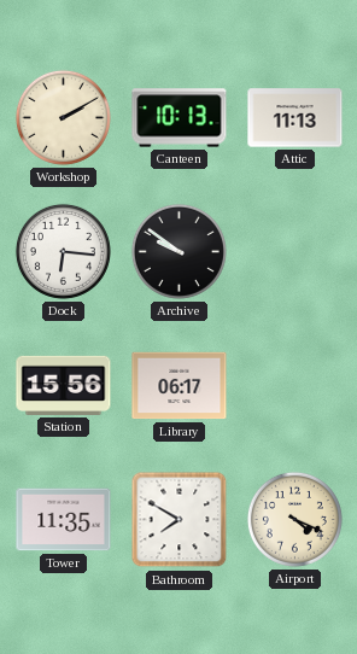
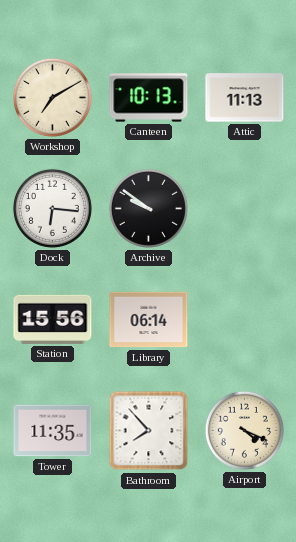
Workshop: 2:10 -> 7:10 (52, 97)
Library: 06:17 -> 06:14 (149, 320)
Bathroom: 7:50 -> 7:53 (149, 431)
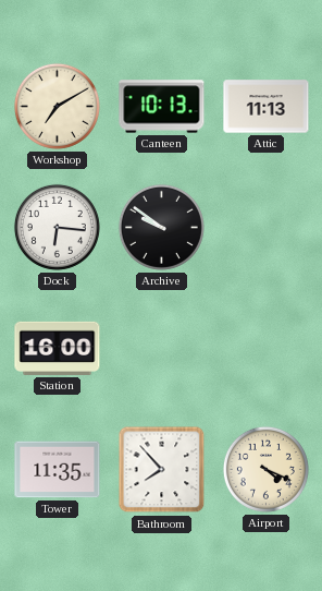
Station: 15:56 -> 16:00 (58, 348)
Library: 06:14 -> none (149, 320)
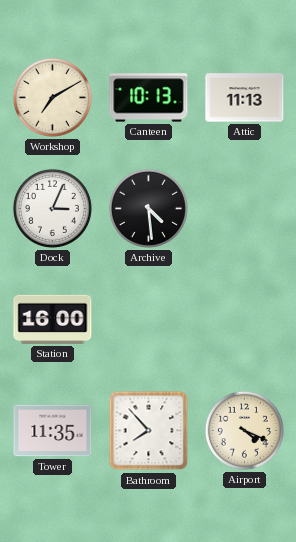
Dock: 6:16 -> 3:04 (52, 208)
Archive: 9:51 -> 4:29 (148, 208)
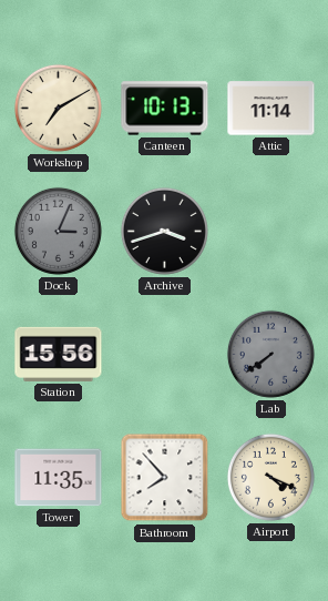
Attic: 11:13 -> 11:14 (271, 109)
Dock dial: white -> grey (58, 231)
Archive: 4:29 -> 3:42 (164, 231)
Station: 16:00 -> 15:56 (59, 354)
Lab: none -> 7:39 (270, 354)
